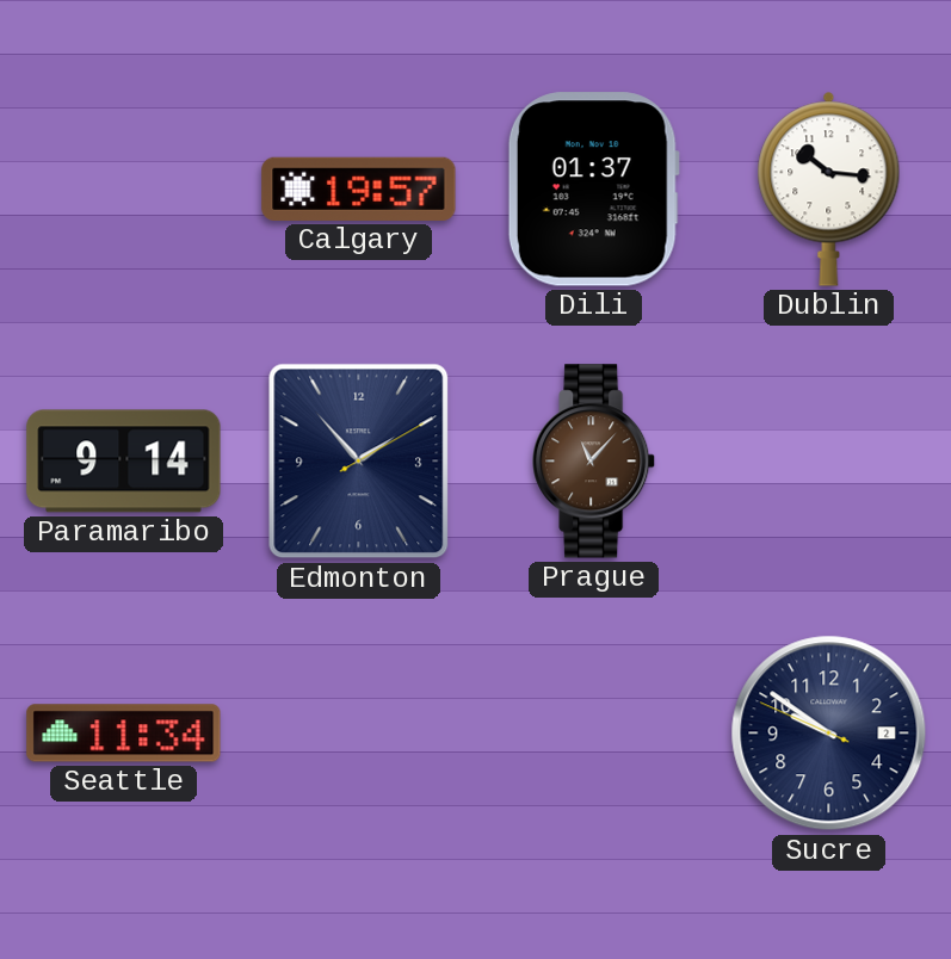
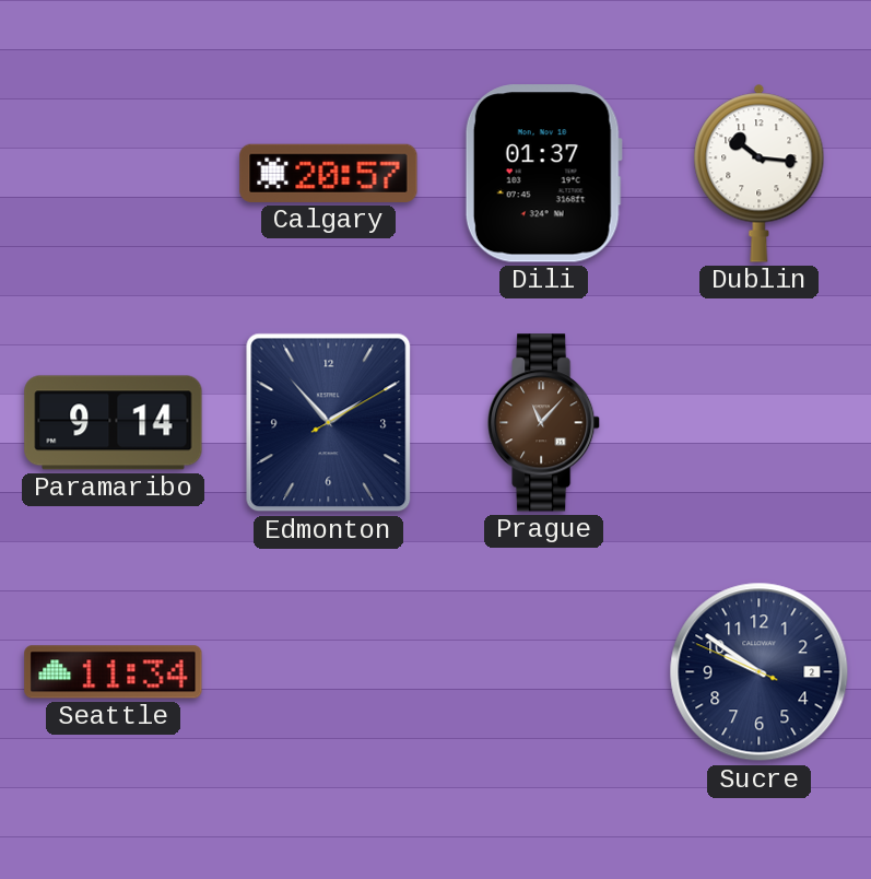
Calgary: 19:57 -> 20:57 (329, 173)
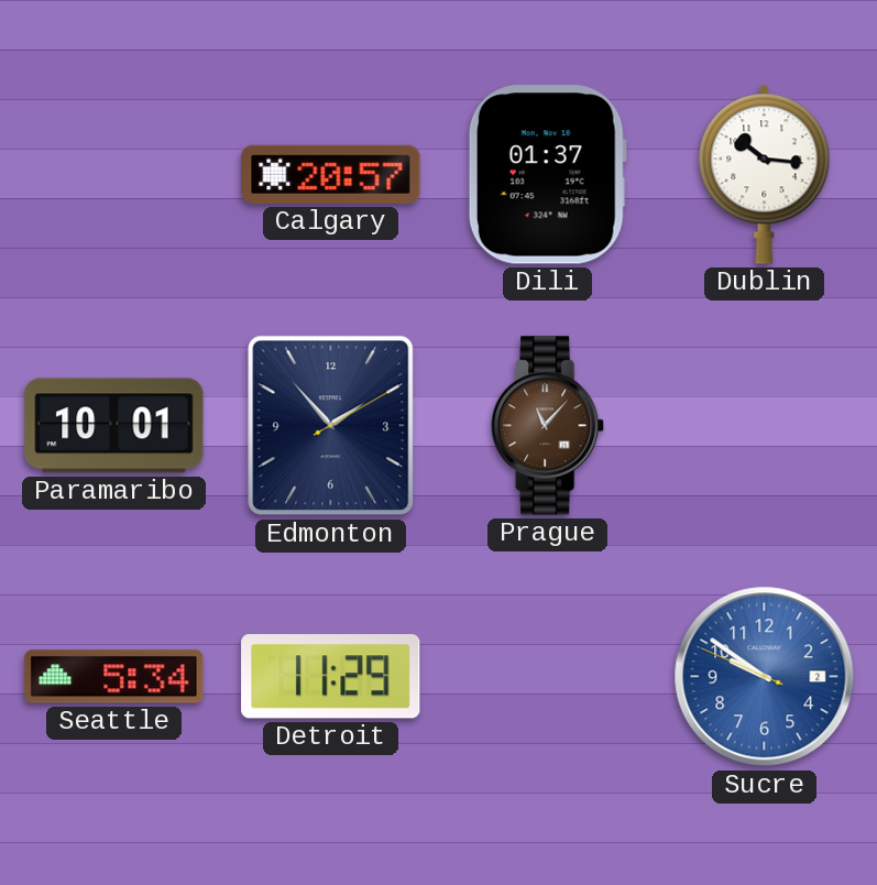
Paramaribo: 9:14 -> 10:01 (114, 426)
Seattle: 11:34 -> 5:34 (114, 677)
Detroit: none -> 11:29 (331, 677)
Sucre dial: navy -> blue (765, 677)
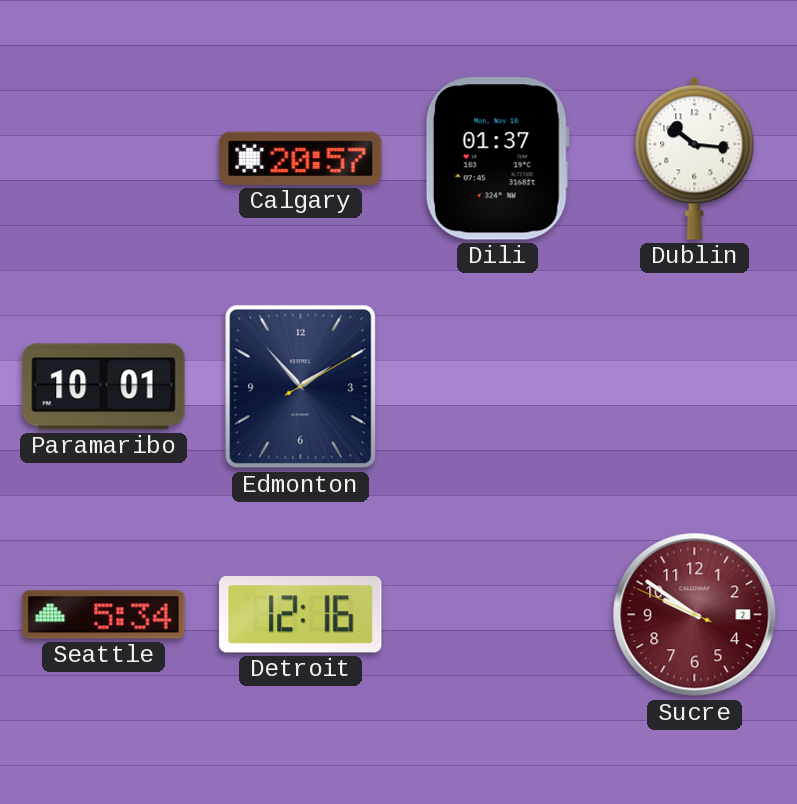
Prague: 11:07 -> none (548, 426)
Detroit: 11:29 -> 12:16 (301, 615)
Sucre dial: blue -> burgundy (695, 615)
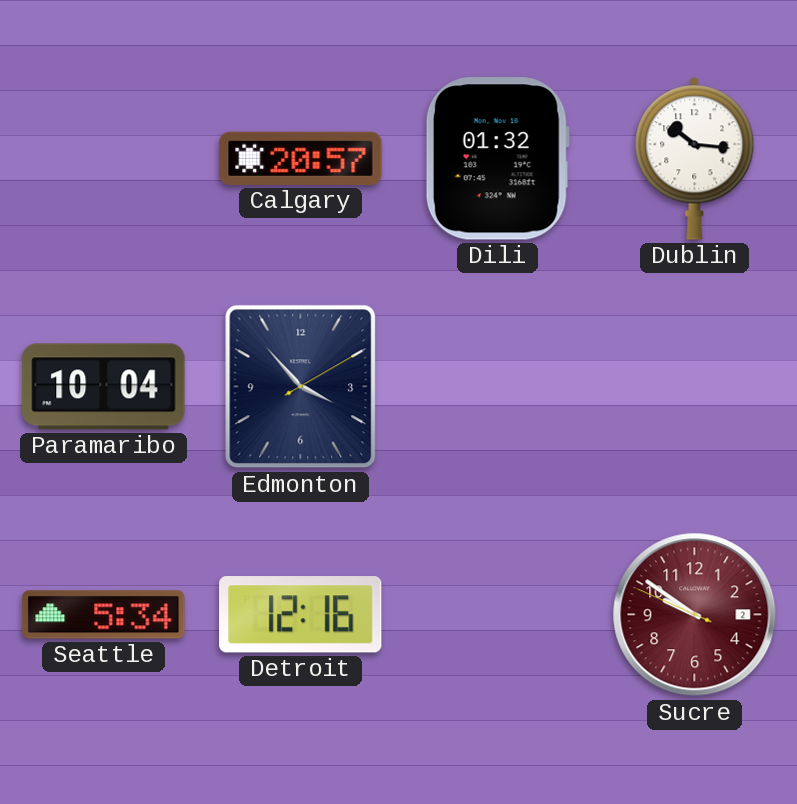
Dili: 01:37 -> 01:32 (497, 159)
Paramaribo: 10:01 -> 10:04 (104, 387)
Edmonton: 1:53 -> 3:53 (301, 387)
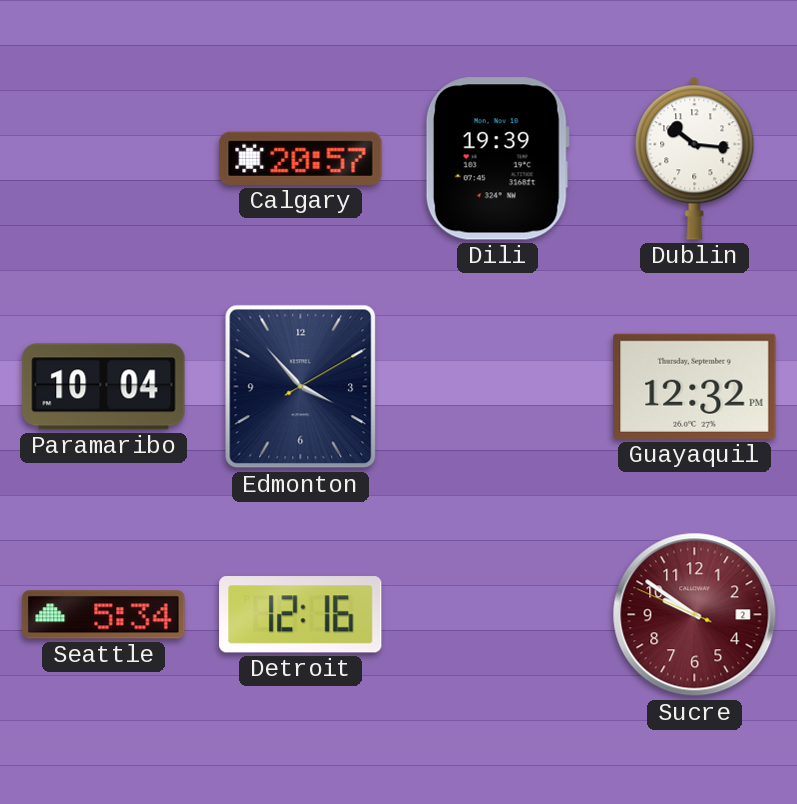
Dili: 01:32 -> 19:39 (497, 159)
Guayaquil: none -> 12:32 (695, 386)
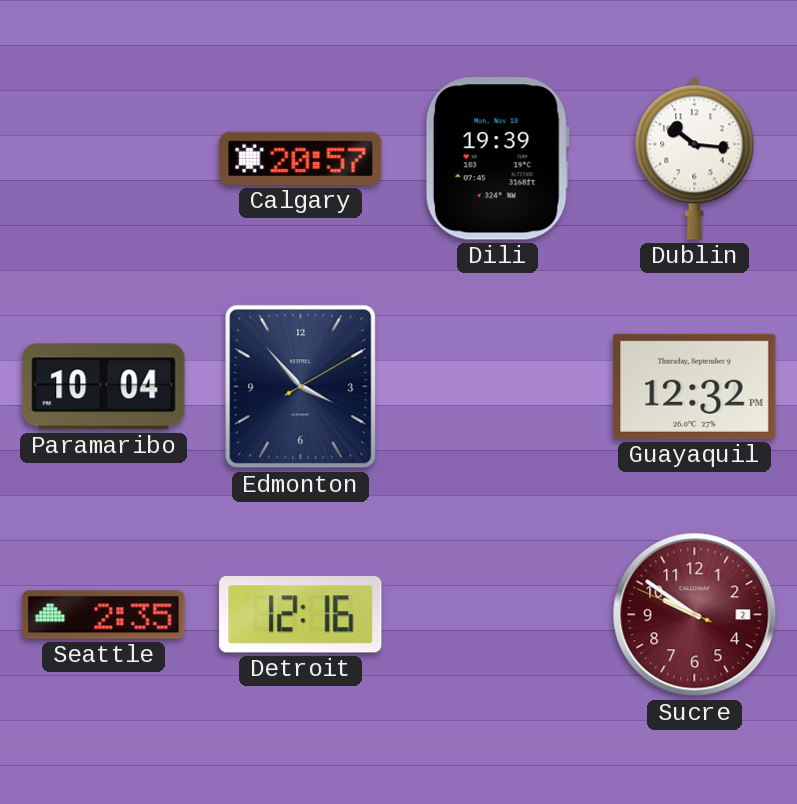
Seattle: 5:34 -> 2:35 (104, 615)
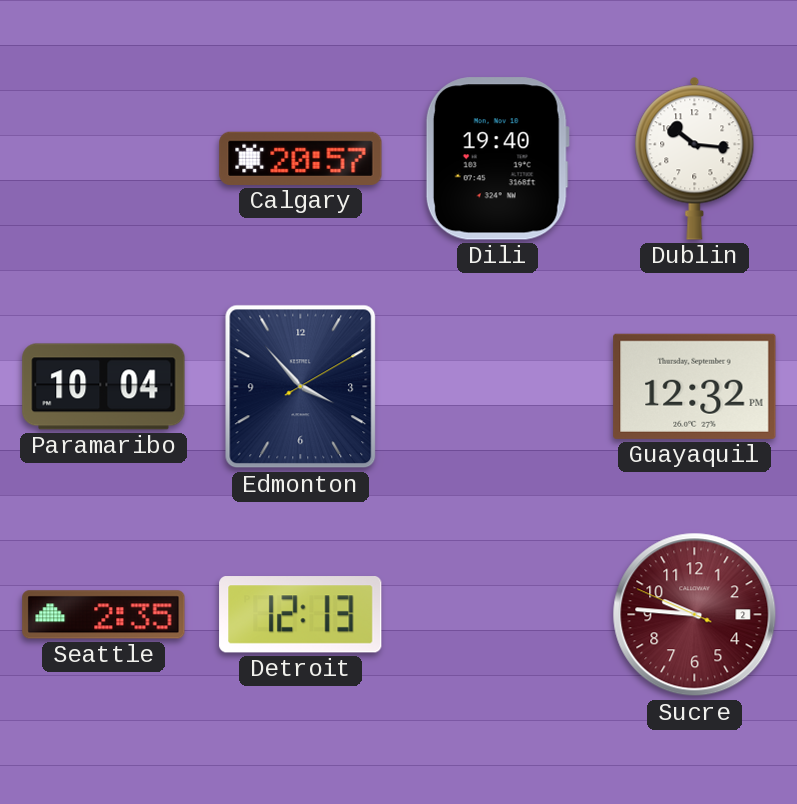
Dili: 19:39 -> 19:40 (497, 159)
Detroit: 12:16 -> 12:13 (301, 615)
Sucre: 9:50 -> 9:45 (695, 615)
